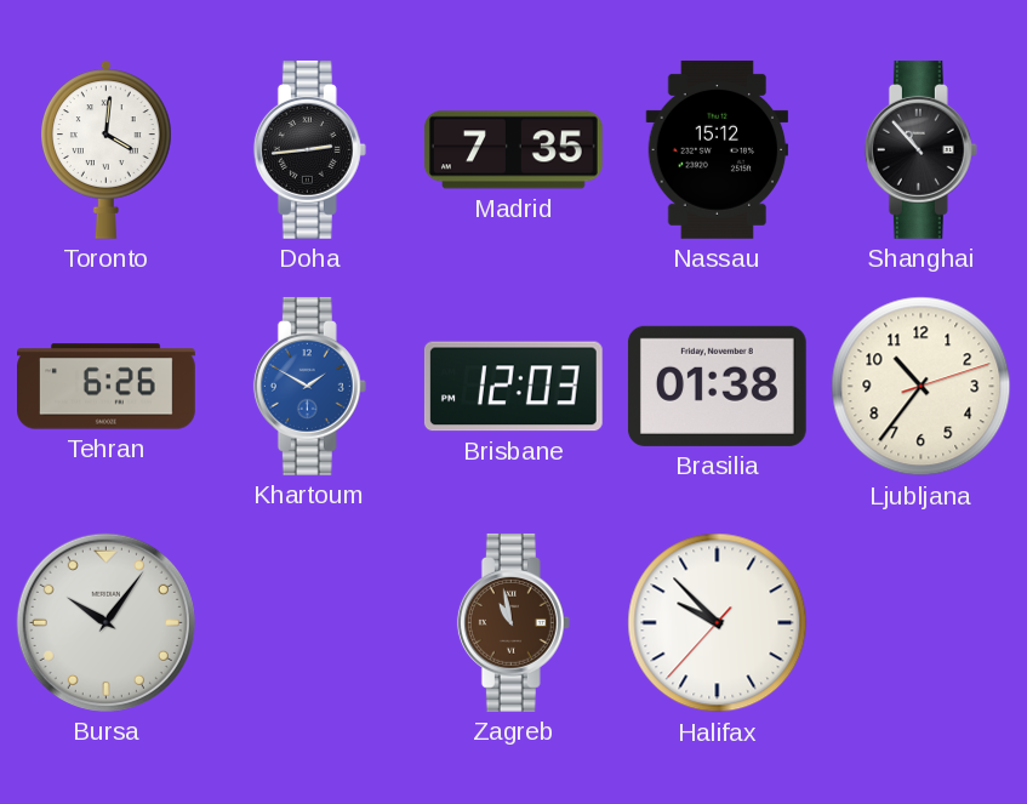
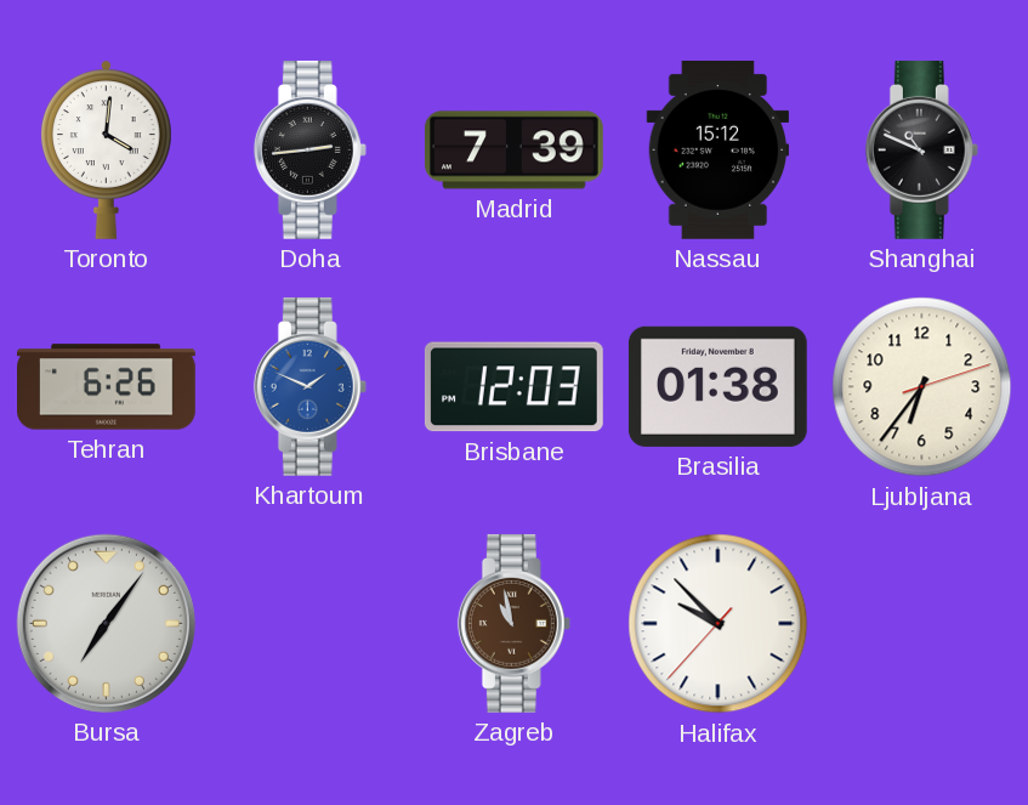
Madrid: 7:35 -> 7:39 (513, 151)
Shanghai: 10:53 -> 10:49 (921, 149)
Khartoum: 1:50 -> 1:49 (309, 386)
Ljubljana: 10:36 -> 6:36 (922, 387)
Bursa: 10:06 -> 7:06 (106, 623)
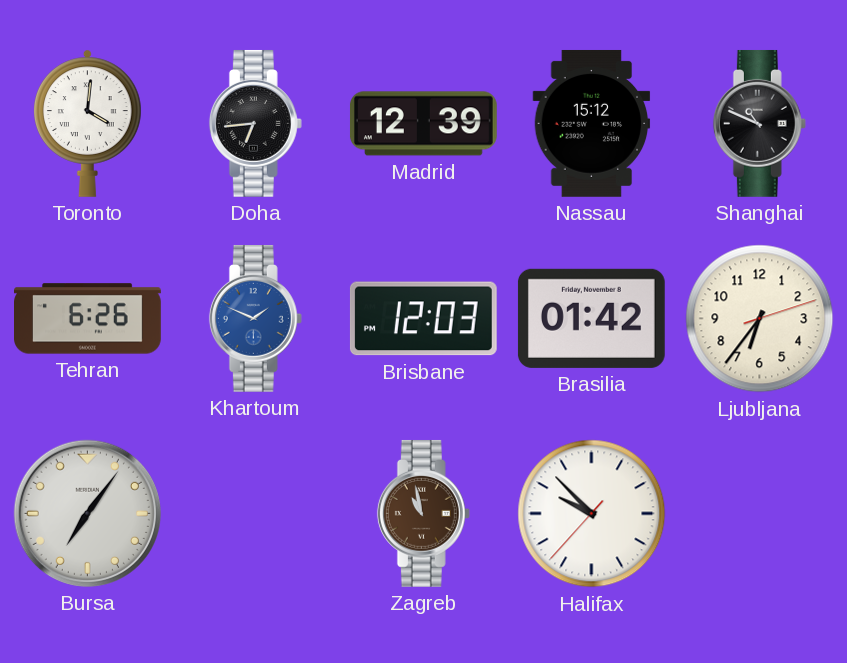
Doha: 2:44 -> 6:44 (255, 123)
Madrid: 7:39 -> 12:39 (423, 124)
Brasilia: 01:38 -> 01:42 (591, 318)
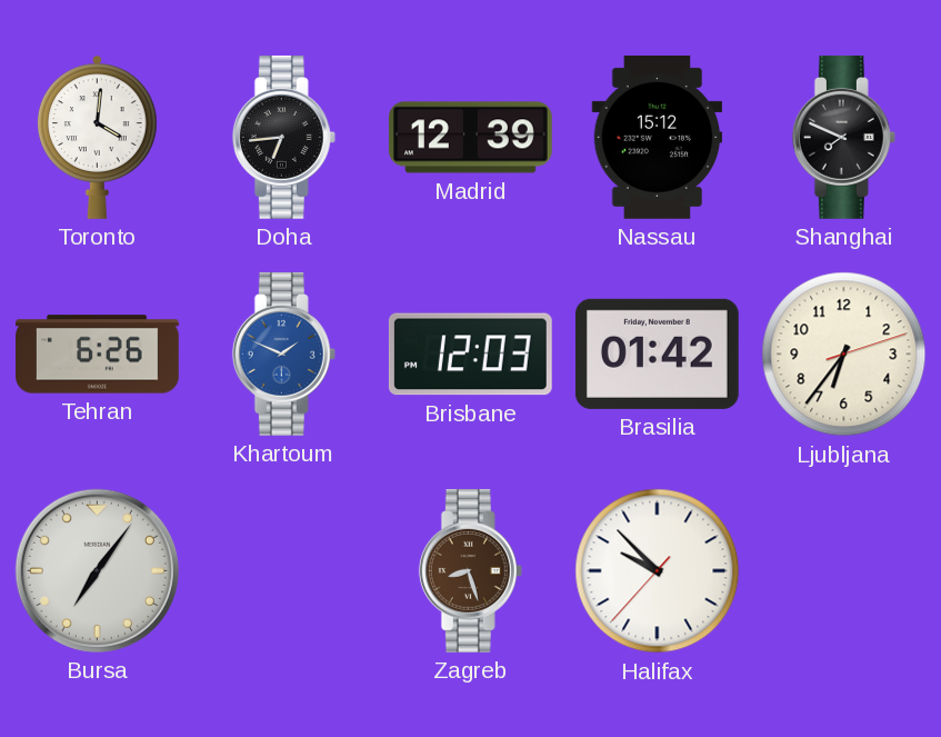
Shanghai: 10:49 -> 7:49 (843, 137)
Zagreb: 10:58 -> 8:27 (470, 570)
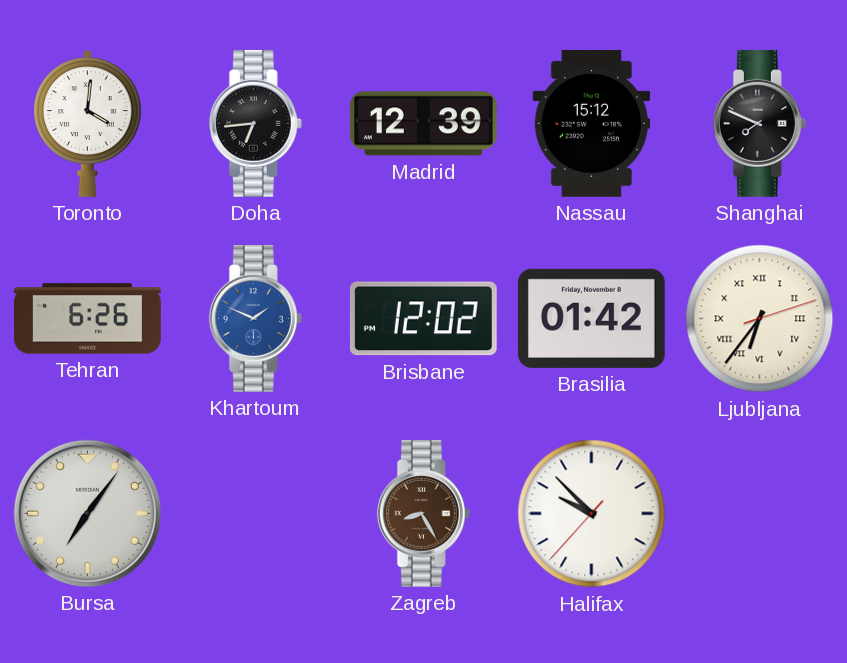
Brisbane: 12:03 -> 12:02 (423, 319)
Ljubljana numerals: Arabic -> Roman (760, 319)
Zagreb: 8:27 -> 8:25 (423, 513)
